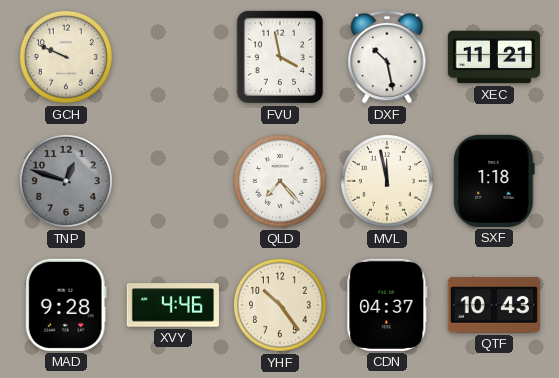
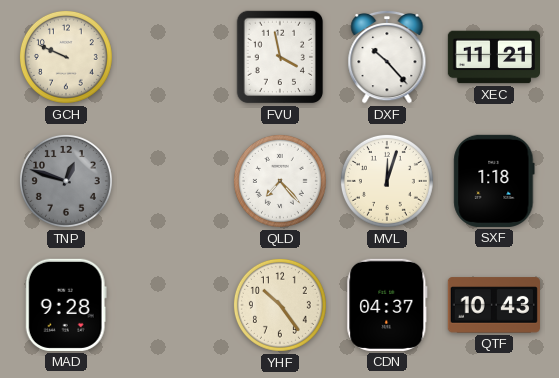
DXF: 10:28 -> 10:23 (387, 57)
MVL: 11:58 -> 12:03 (387, 181)
XVY: 4:46 -> none (173, 305)
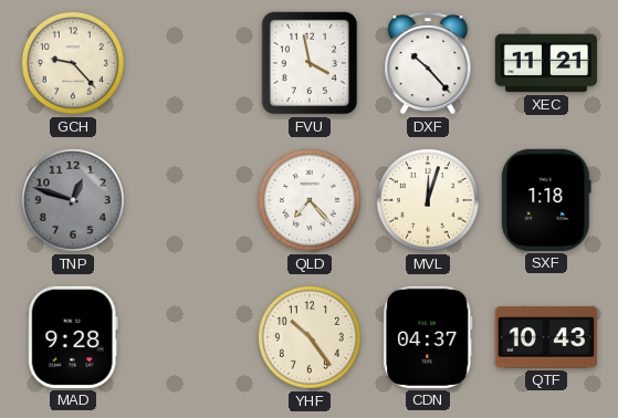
GCH: 9:49 -> 9:23 (73, 63)
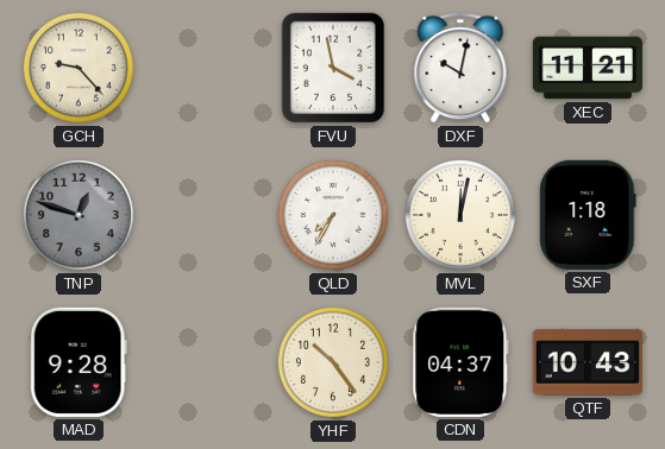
DXF: 10:23 -> 10:02 (460, 68)
QLD: 7:23 -> 7:35 (333, 215)
MVL: 12:03 -> 12:02 (460, 215)
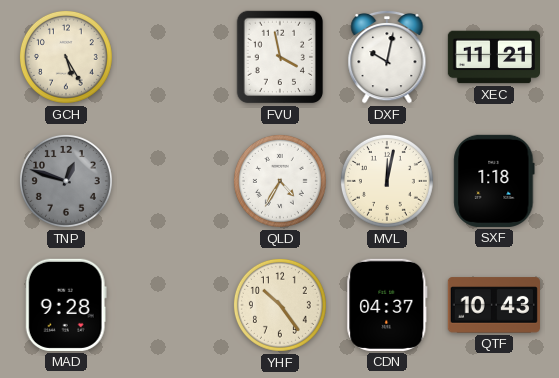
GCH: 9:23 -> 5:25 (66, 57)
QLD: 7:35 -> 4:35 (280, 181)
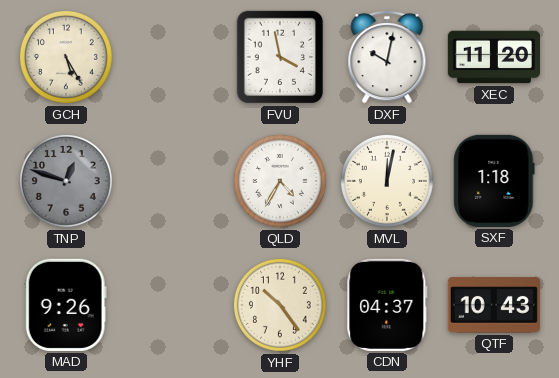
XEC: 11:21 -> 11:20 (493, 57)
MAD: 9:28 -> 9:26 (66, 305)
